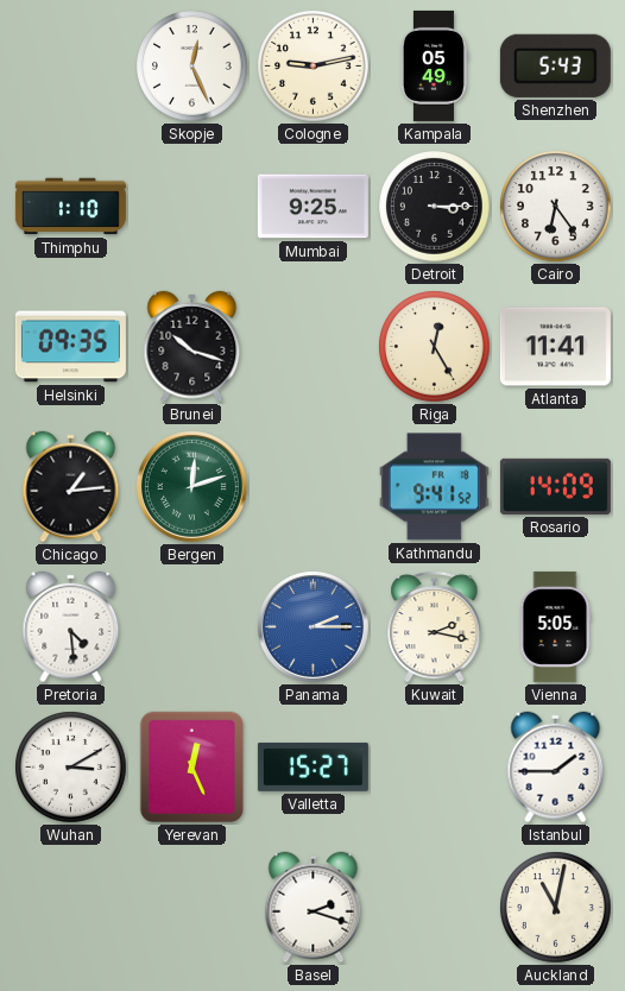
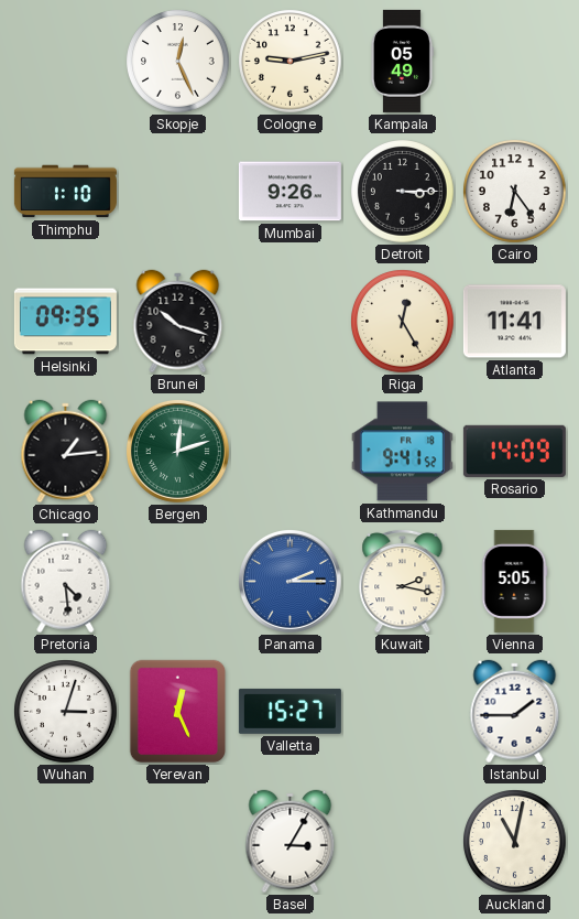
Shenzhen: 5:43 -> none (555, 65)
Mumbai: 9:25 -> 9:26 (289, 192)
Wuhan: 3:10 -> 3:03 (66, 712)
Basel: 2:18 -> 3:05 (291, 842)
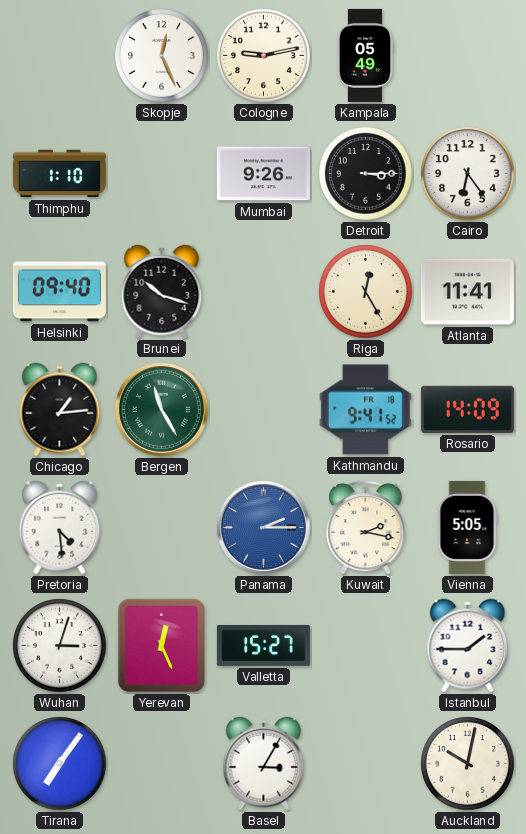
Helsinki: 09:35 -> 09:40 (59, 292)
Bergen: 12:12 -> 11:25 (161, 409)
Tirana: none -> 7:06 (60, 764)
Auckland: 11:02 -> 10:02 (468, 764)
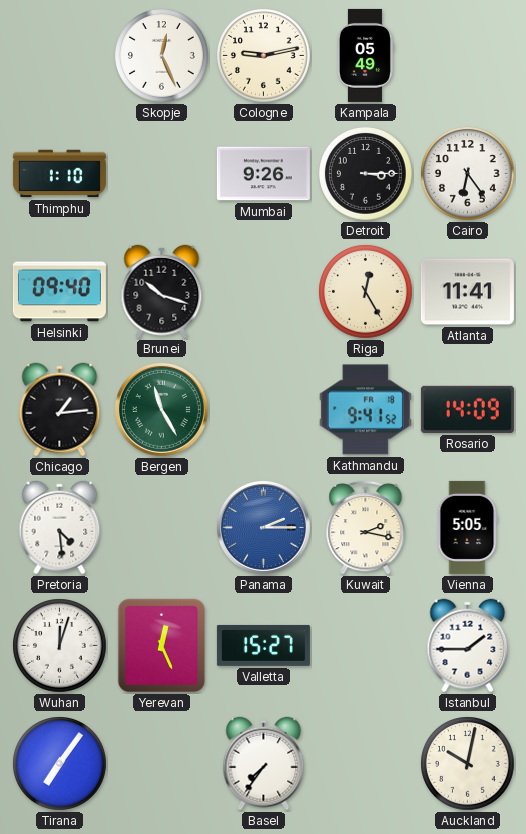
Wuhan: 3:03 -> 12:03 (60, 646)
Basel: 3:05 -> 7:36 (264, 764)
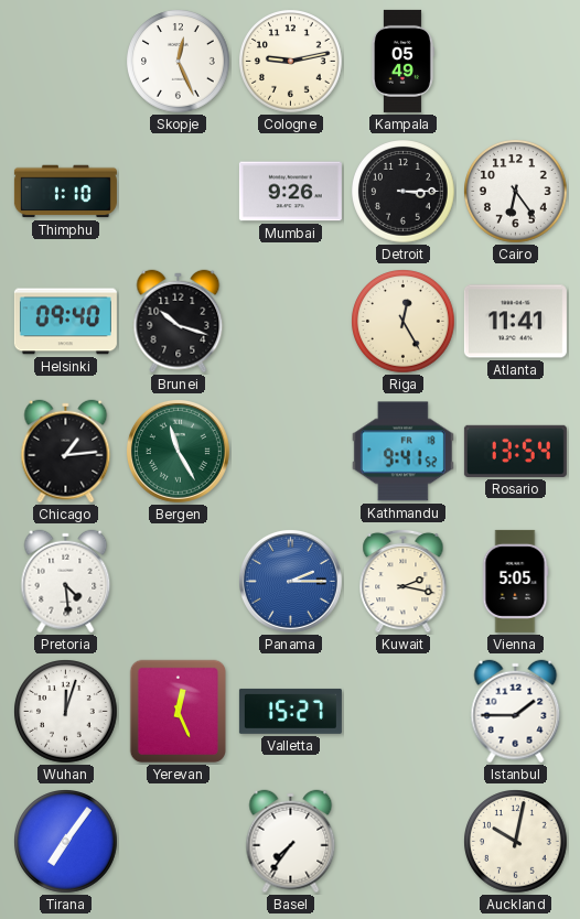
Rosario: 14:09 -> 13:54 (515, 451)
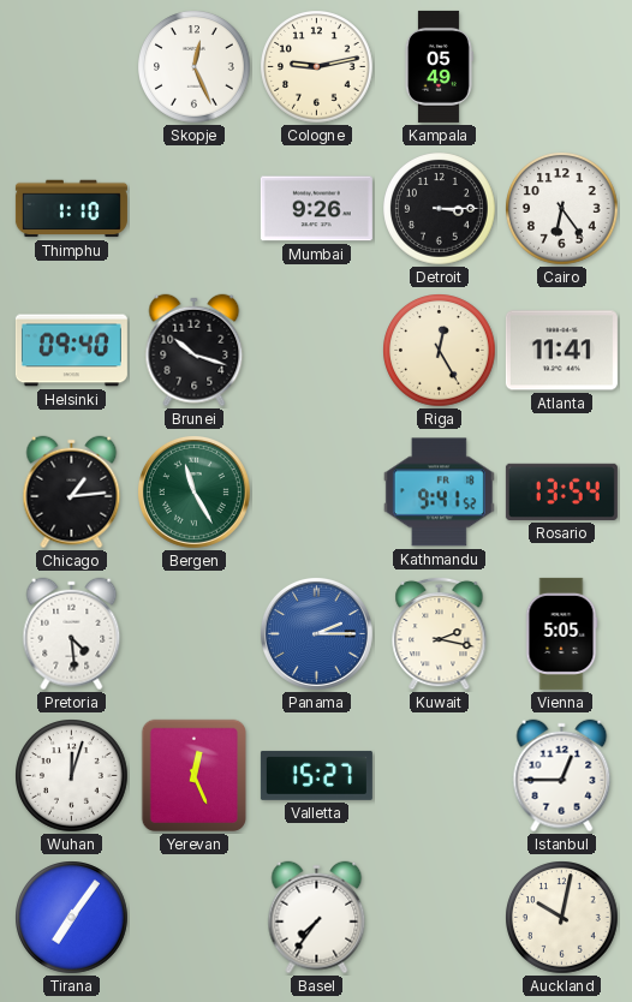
Istanbul: 1:45 -> 12:45 (562, 776)
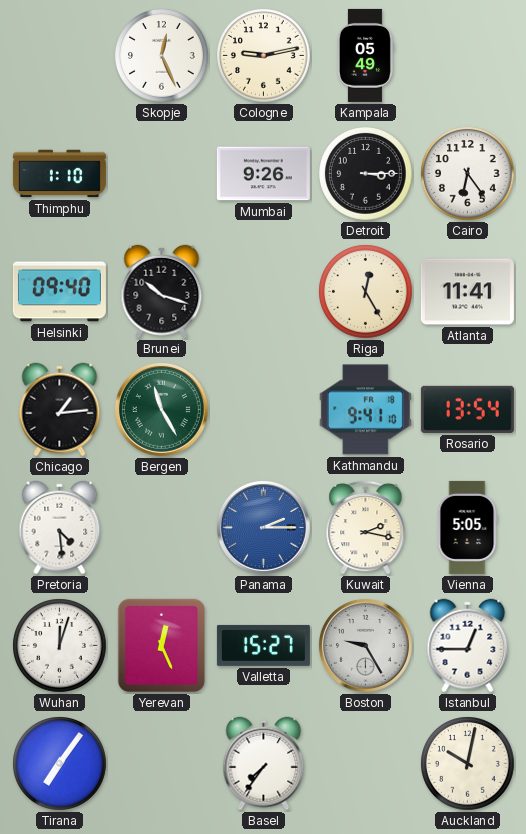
Kathmandu: 9:41:52 -> 9:41:10 (365, 410)
Boston: none -> 9:25 (365, 645)
